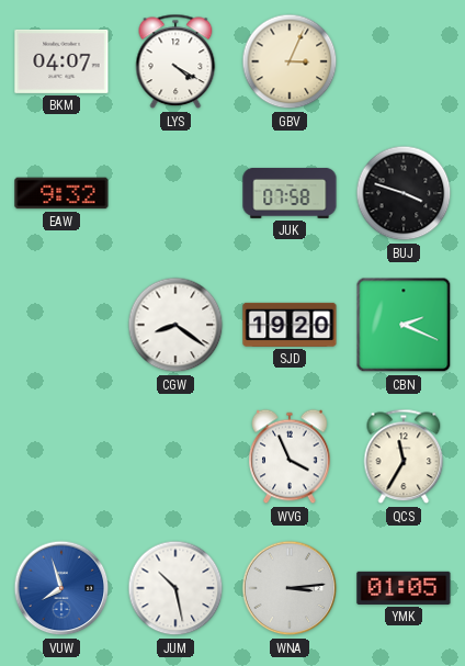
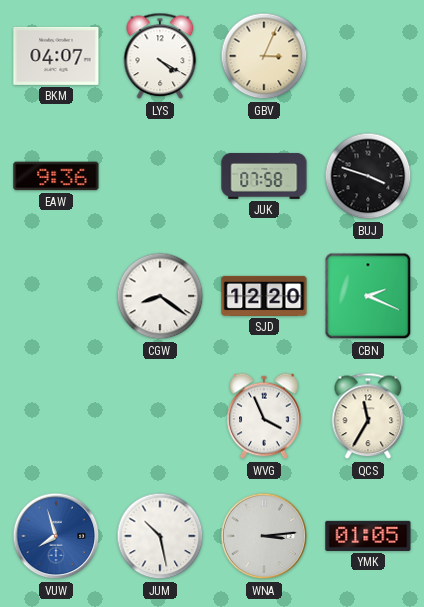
EAW: 9:32 -> 9:36 (56, 176)
SJD: 19:20 -> 12:20 (264, 296)
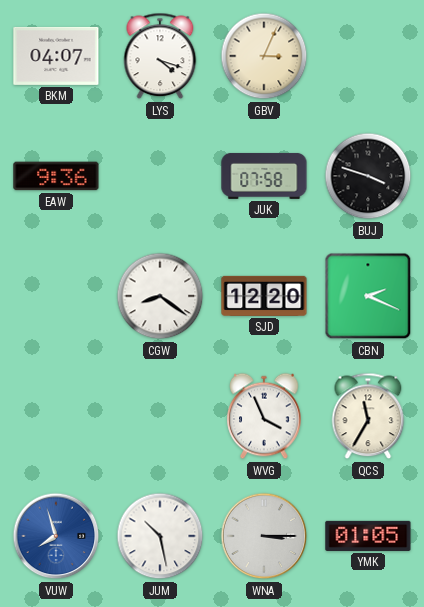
LYS: 4:20 -> 4:18 (160, 56)
WNA: 3:14 -> 3:15 (264, 536)
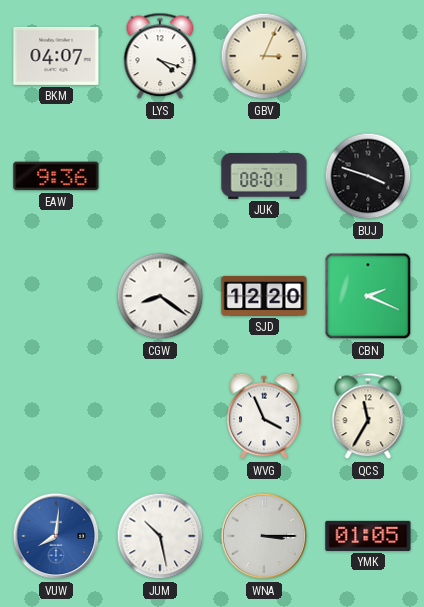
JUK: 07:58 -> 08:01 (264, 176)
VUW: 7:57 -> 8:01 (56, 536)
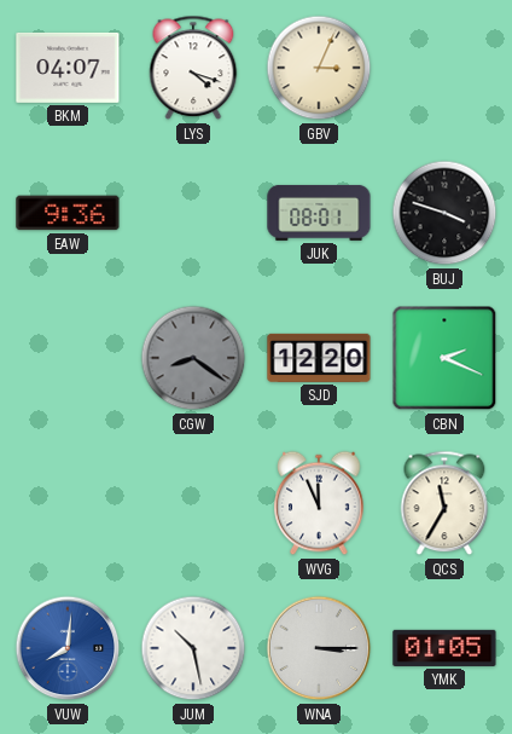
CGW dial: white -> grey (193, 358)
WVG: 3:56 -> 11:56 (319, 503)
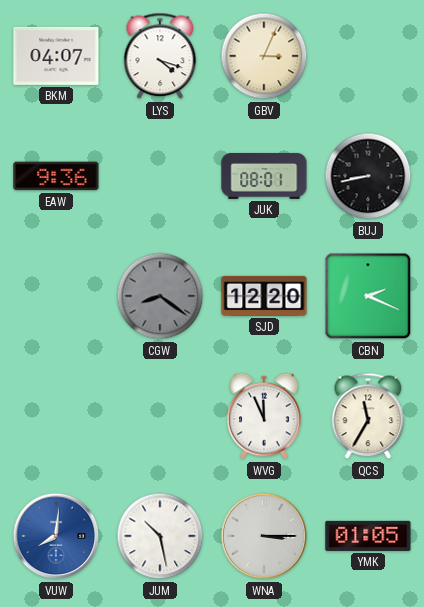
BUJ: 3:48 -> 8:43 (368, 176)
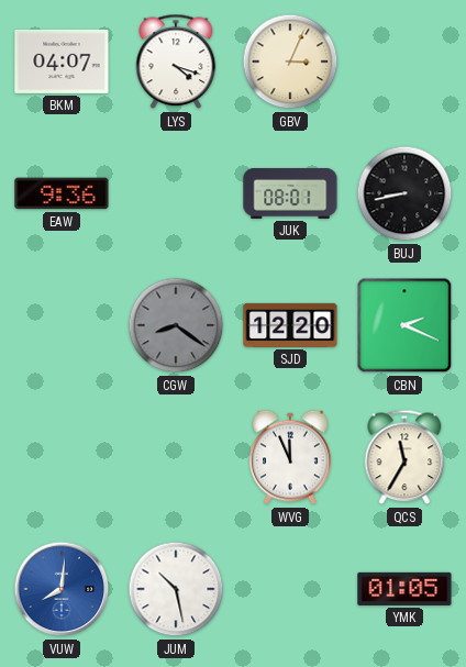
WNA: 3:15 -> none (264, 536)
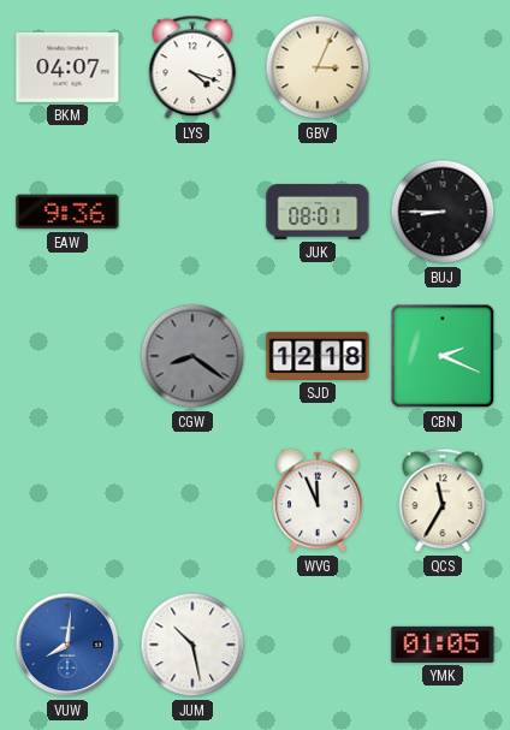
BUJ: 8:43 -> 8:45 (443, 212)
SJD: 12:20 -> 12:18 (318, 356)
